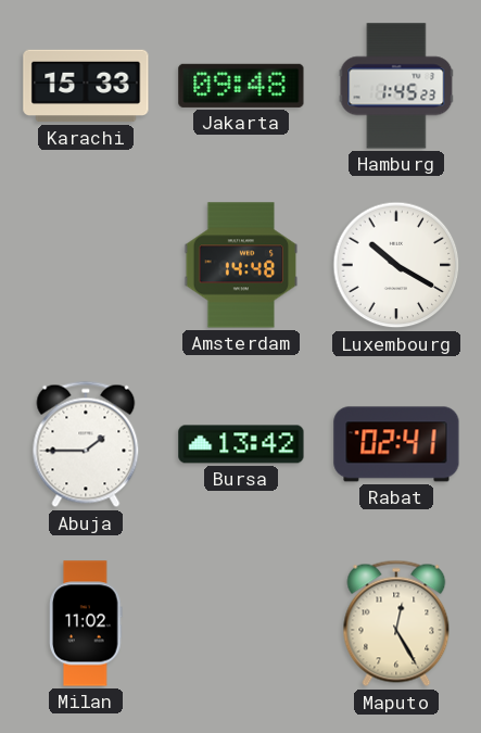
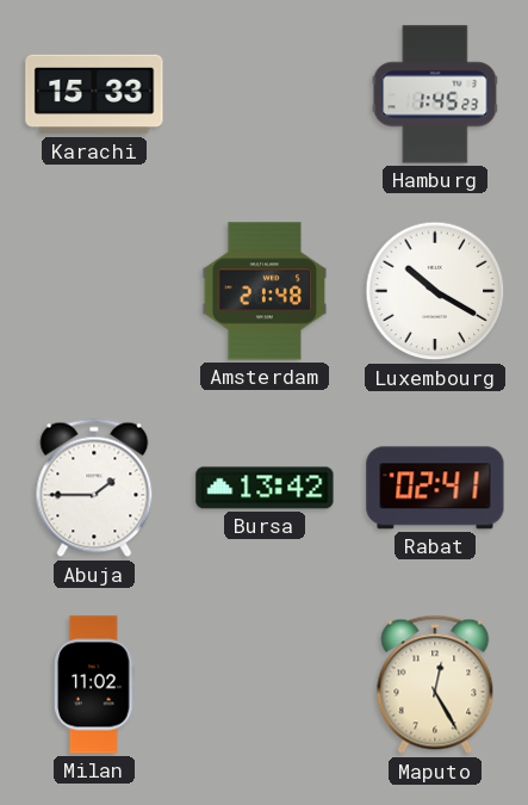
Jakarta: 09:48 -> none (241, 86)
Amsterdam: 14:48 -> 21:48 (265, 291)
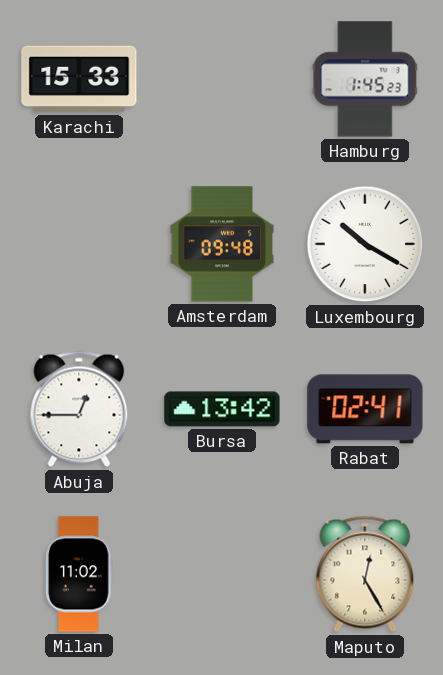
Amsterdam: 21:48 -> 09:48 (222, 244)
Abuja: 1:45 -> 12:45 (79, 409)
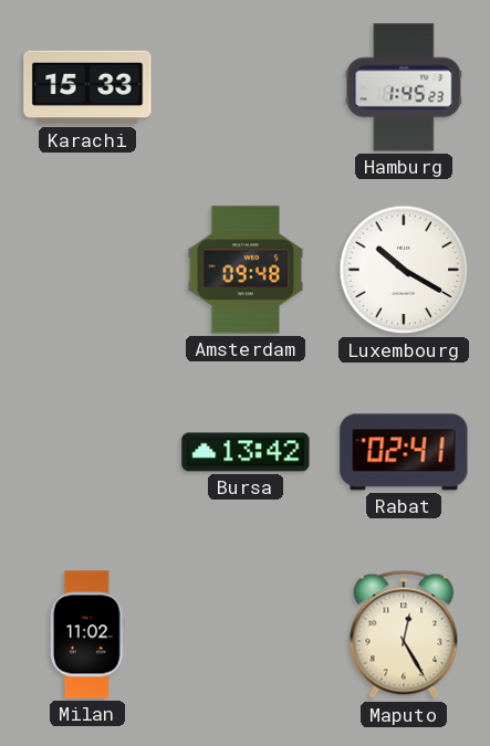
Abuja: 12:45 -> none (79, 409)
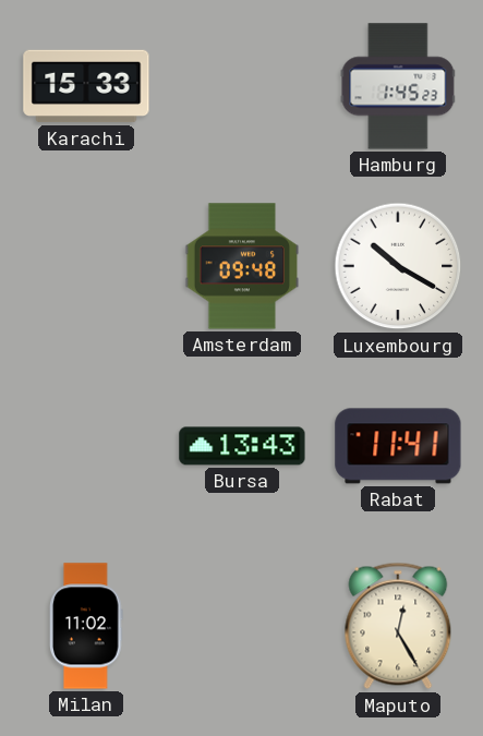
Bursa: 13:42 -> 13:43 (242, 446)
Rabat: 02:41 -> 11:41 (398, 446)
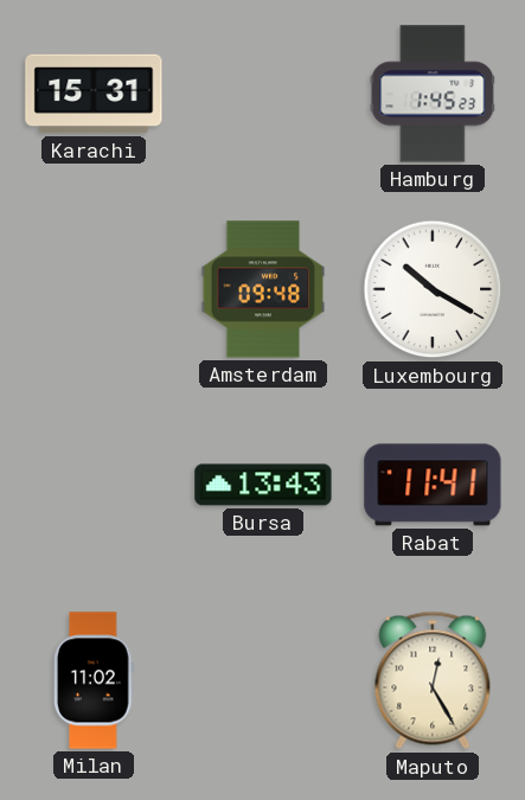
Karachi: 15:33 -> 15:31 (94, 94)
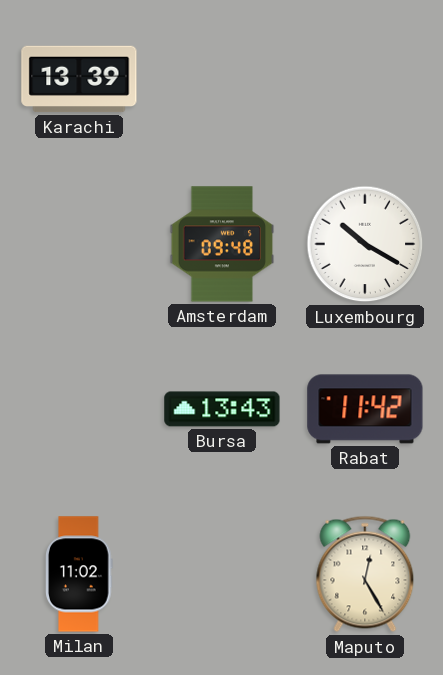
Karachi: 15:31 -> 13:39 (79, 79)
Hamburg: 1:45 -> none (433, 94)
Rabat: 11:41 -> 11:42 (365, 409)
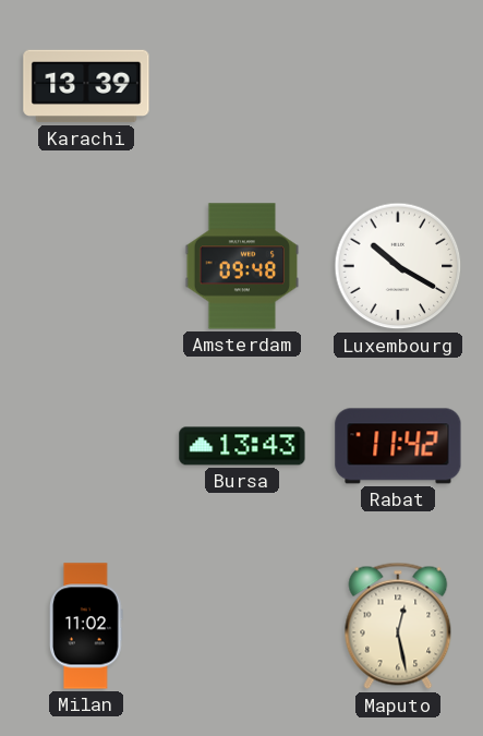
Maputo: 12:25 -> 12:28 (398, 626)
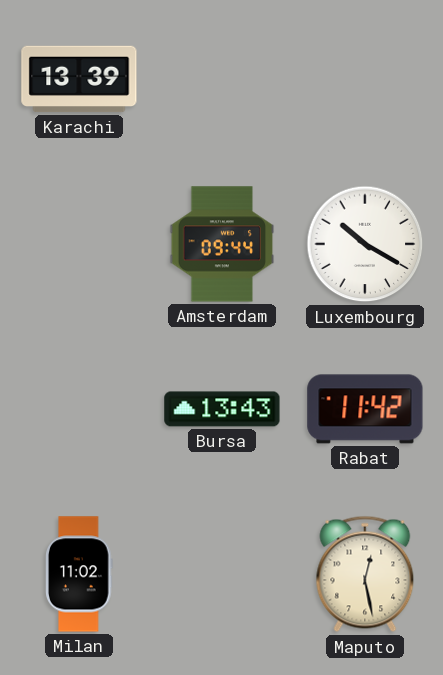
Amsterdam: 09:48 -> 09:44 (222, 244)
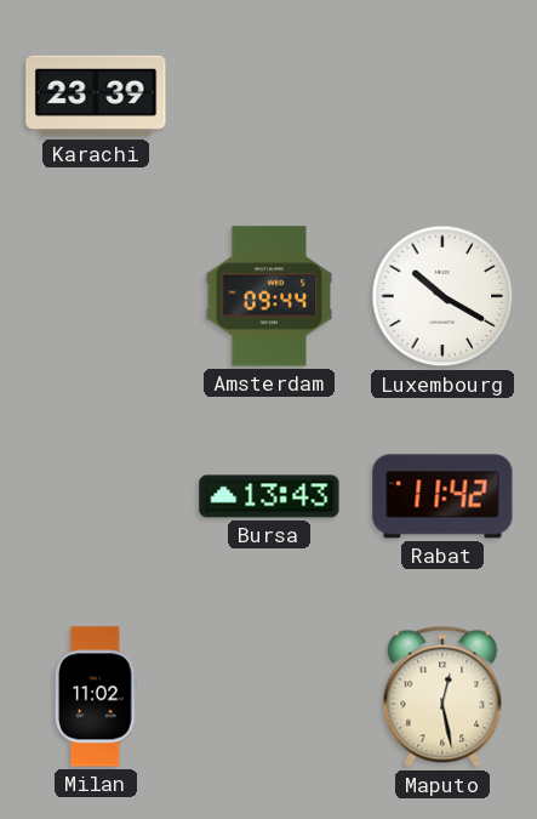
Karachi: 13:39 -> 23:39 (96, 96)
